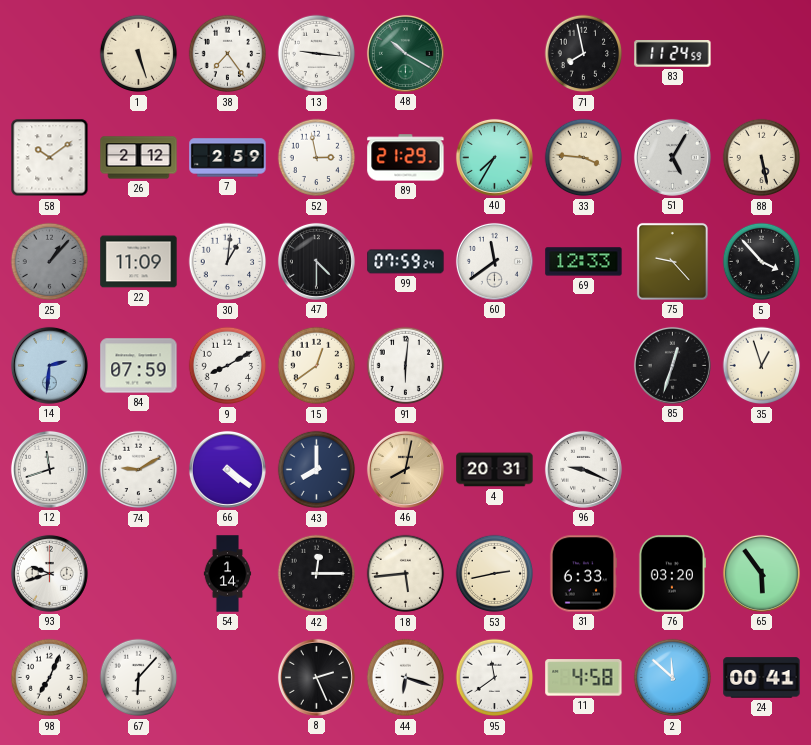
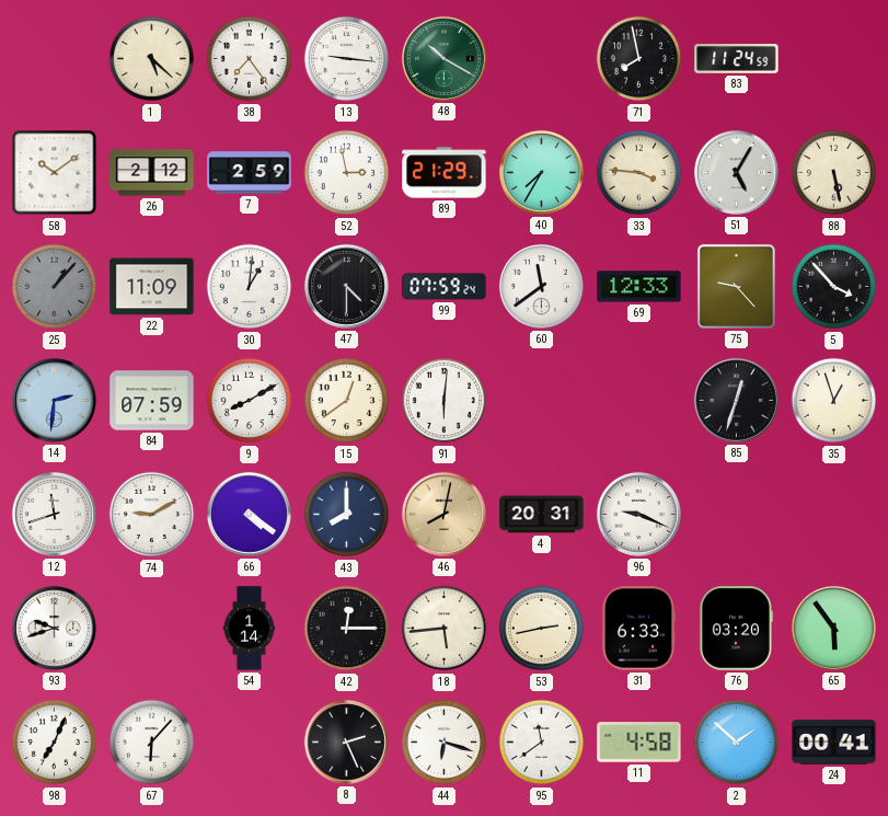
1: 5:27 -> 5:22 (152, 59)
2: 11:52 -> 1:52 (737, 743)
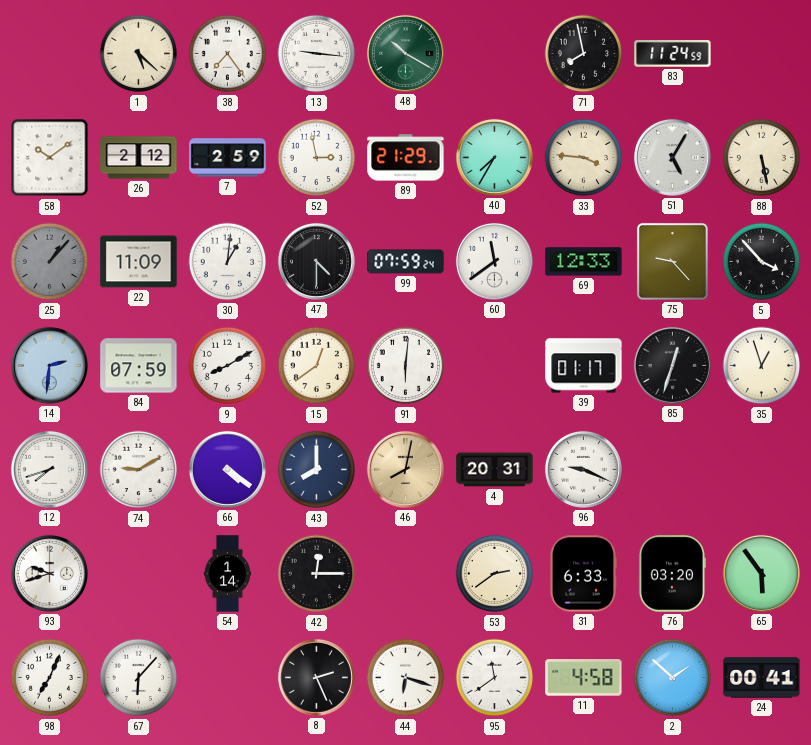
39: none -> 01:17 (584, 366)
12: 11:42 -> 7:42 (49, 469)
18: 5:44 -> none (445, 629)
53: 2:43 -> 2:39 (495, 574)
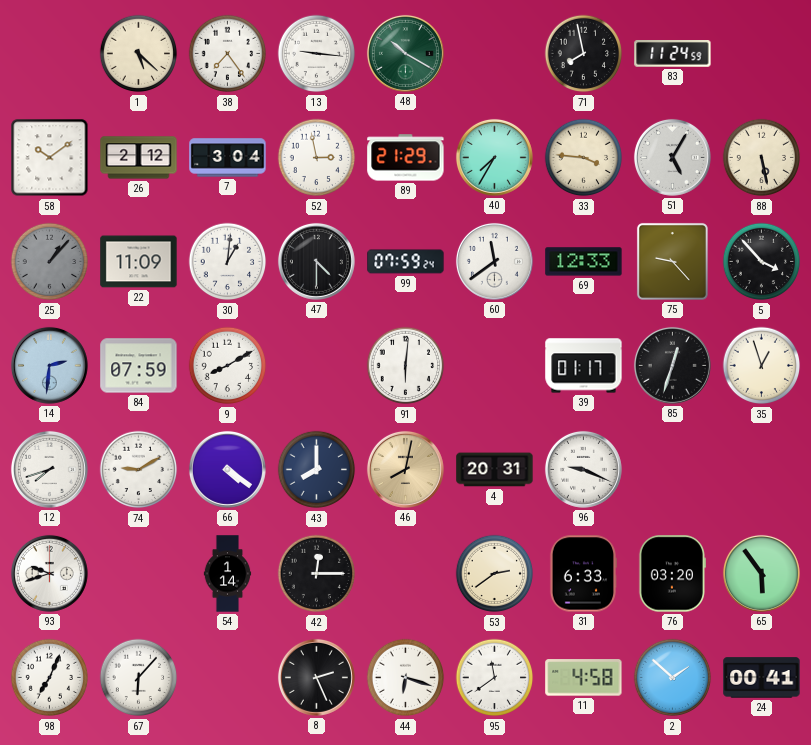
7: 2:59 -> 3:04 (228, 158)
15: 12:39 -> none (317, 366)
